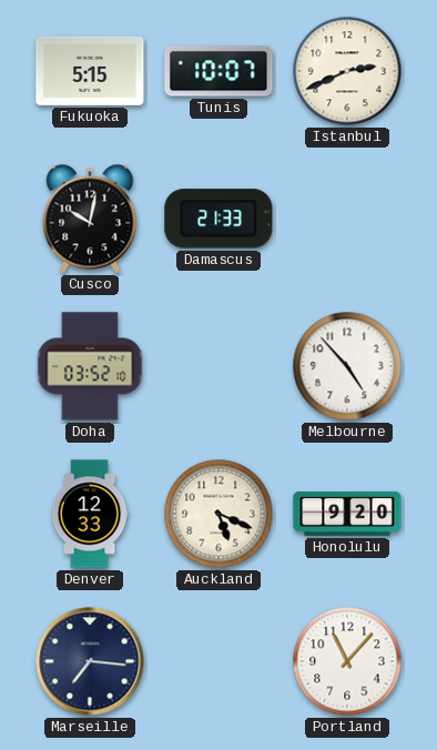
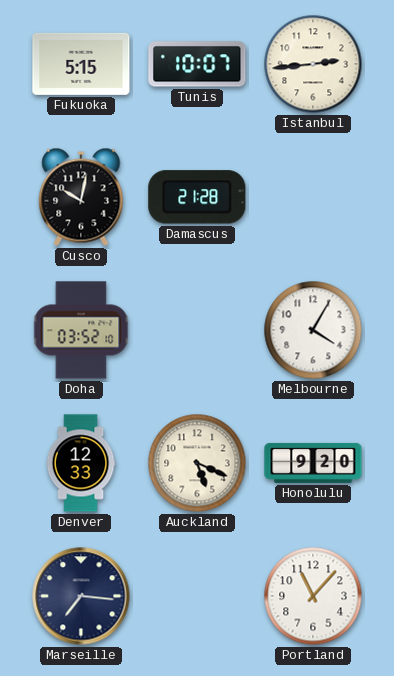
Istanbul: 2:41 -> 2:44 (313, 64)
Damascus: 21:33 -> 21:28 (197, 197)
Melbourne: 4:53 -> 4:05 (313, 330)
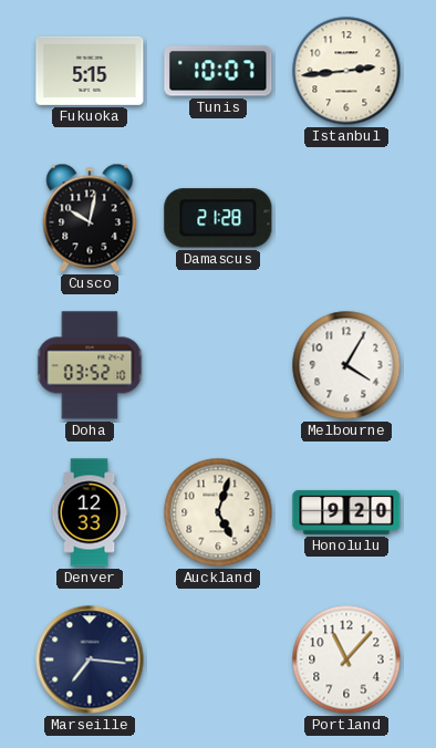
Auckland: 5:19 -> 5:03 (218, 512)
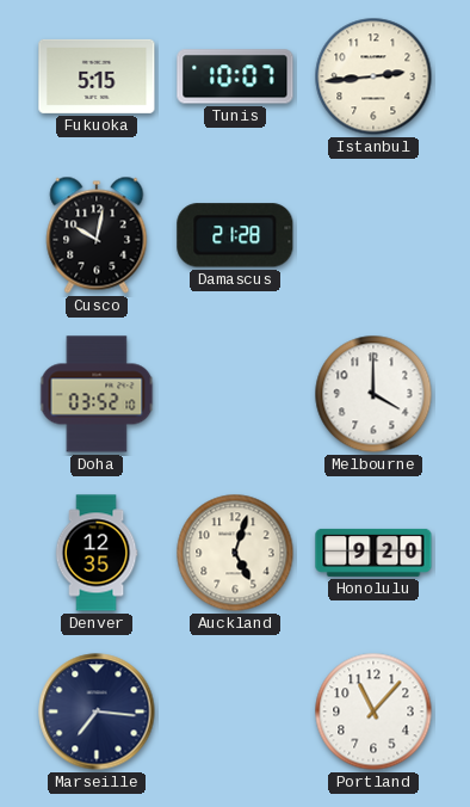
Melbourne: 4:05 -> 4:00 (373, 394)
Denver: 12:33 -> 12:35 (97, 553)
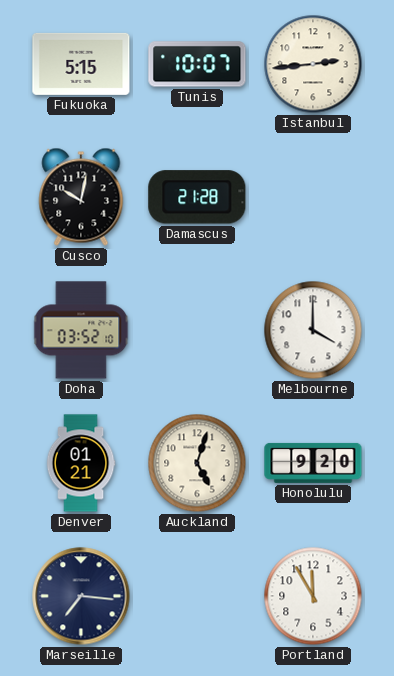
Denver: 12:35 -> 01:21 (81, 463)
Portland: 11:07 -> 11:55 (313, 596)
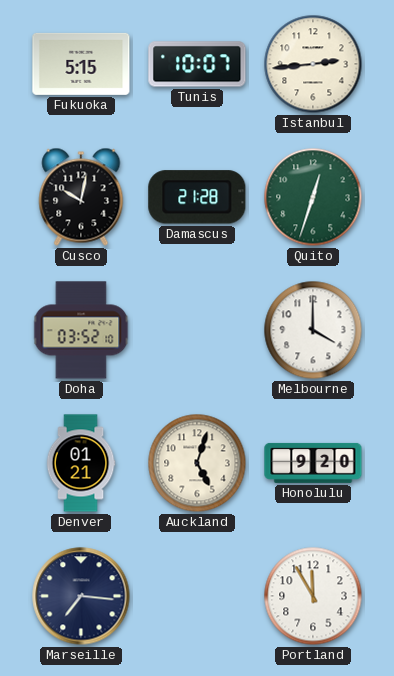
Quito: none -> 12:33 (313, 197)
